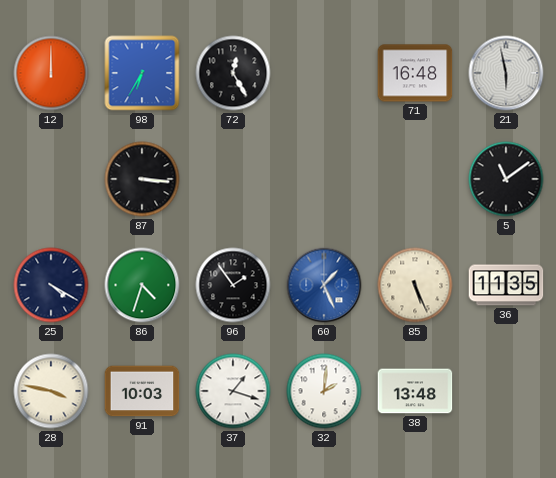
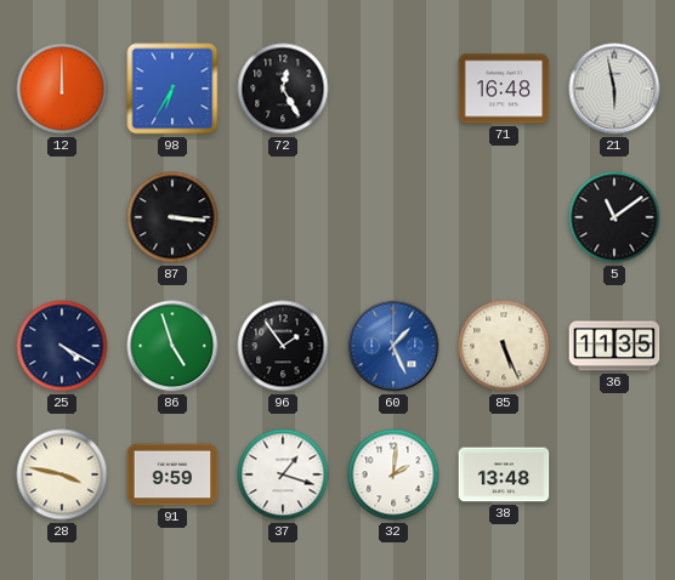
86: 4:33 -> 4:57 (172, 346)
91: 10:03 -> 9:59 (172, 474)
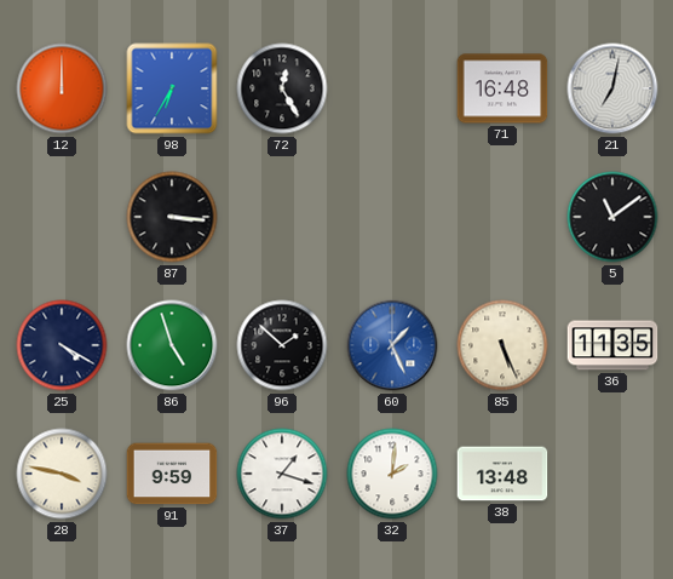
21: 5:58 -> 7:02 (612, 88)
96: 1:54 -> 1:52 (282, 345)
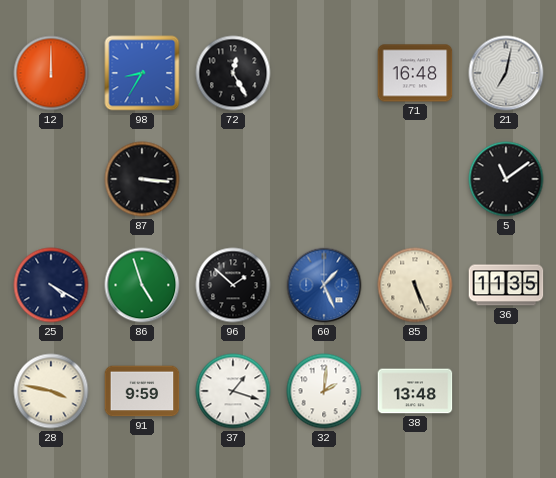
98: 6:35 -> 8:35 (142, 73)
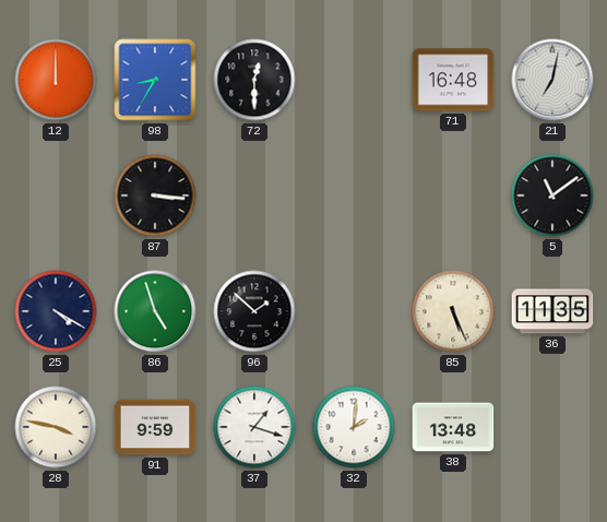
72: 12:25 -> 12:30 (254, 80)
60: 1:26 -> none (324, 285)
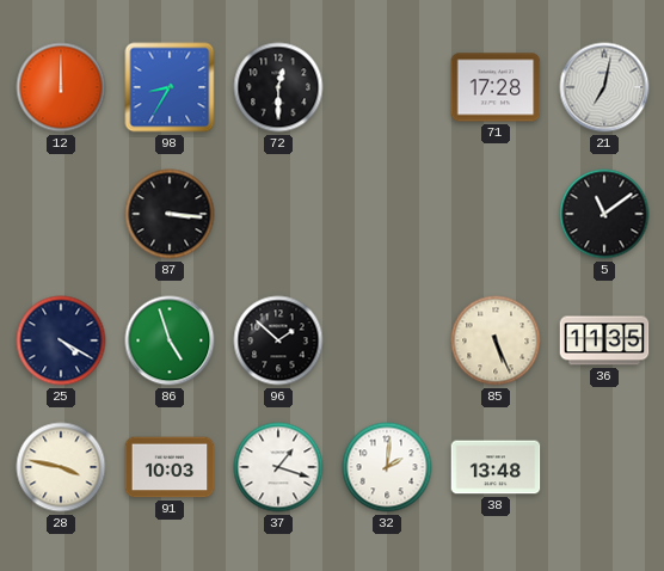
71: 16:48 -> 17:28 (496, 87)
91: 9:59 -> 10:03 (170, 467)
